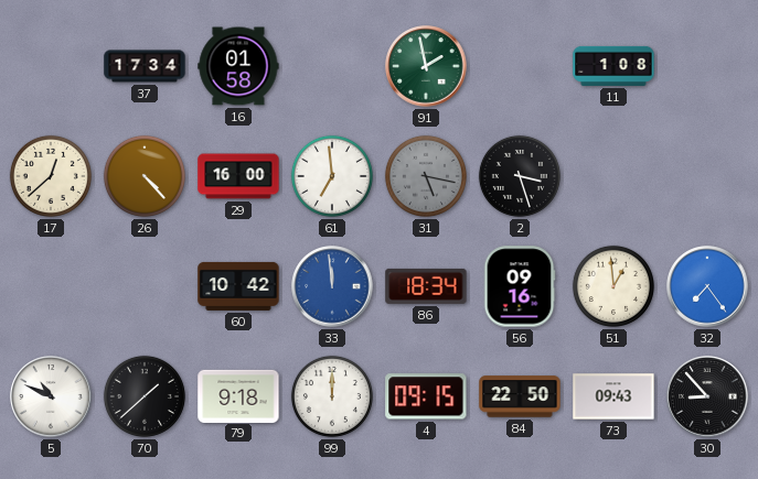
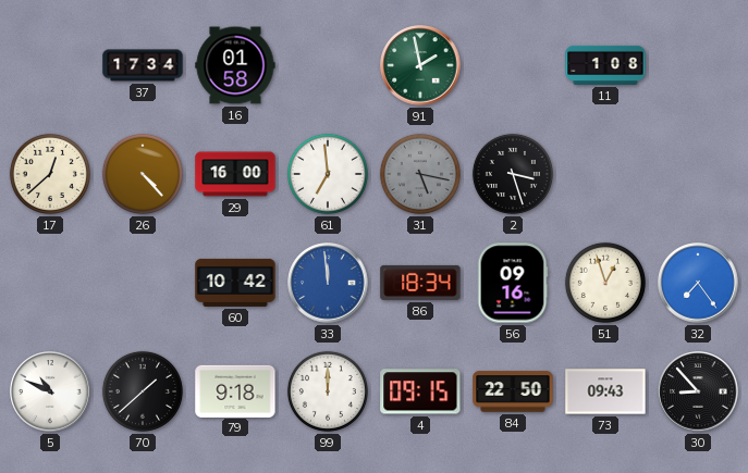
51: 12:59 -> 12:57 (605, 283)
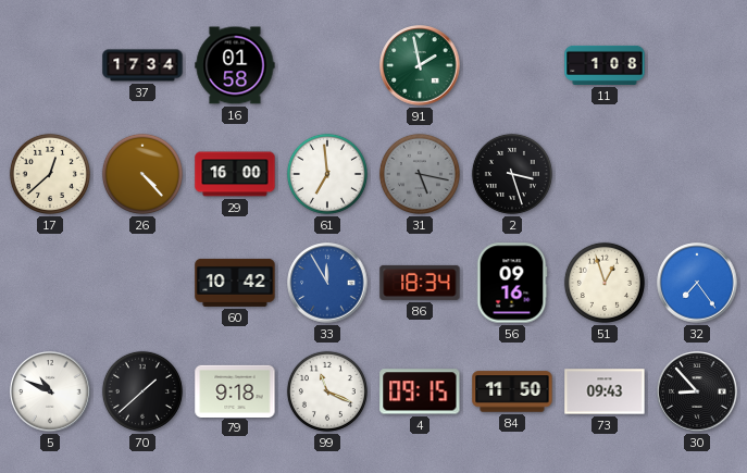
33: 11:59 -> 11:55 (327, 283)
99: 12:00 -> 11:19 (327, 391)
84: 22:50 -> 11:50 (512, 391)
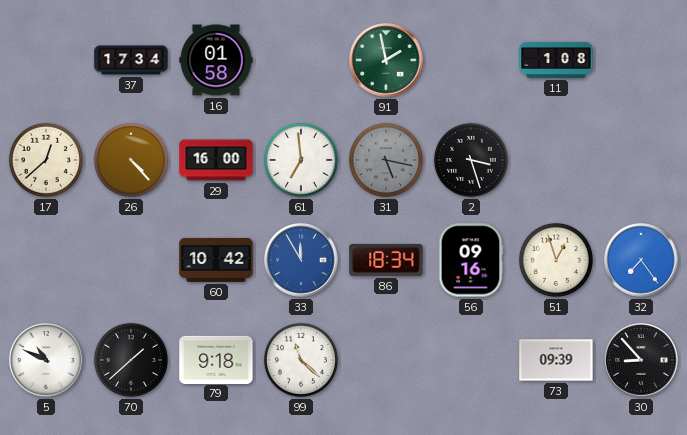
99: 11:19 -> 11:22 (301, 360)
4: 09:15 -> none (420, 391)
84: 11:50 -> none (512, 391)
73: 09:43 -> 09:39 (556, 360)
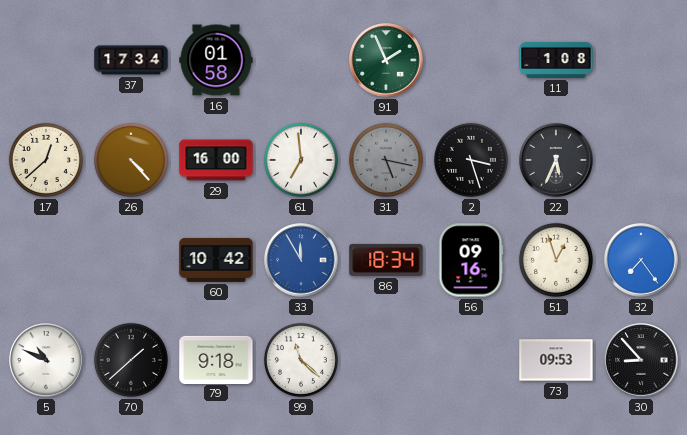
91: 1:58 -> 1:56 (386, 60)
22: none -> 5:34 (556, 160)
73: 09:39 -> 09:53 (556, 360)
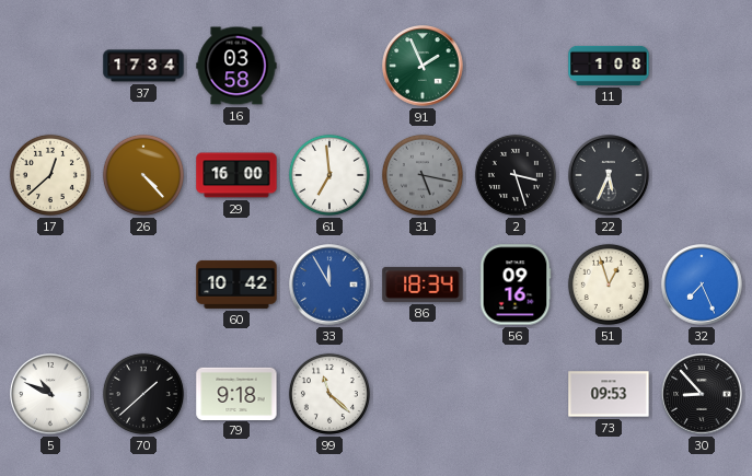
16: 01:58 -> 03:58 (236, 66)
32: 7:24 -> 7:26 (702, 285)
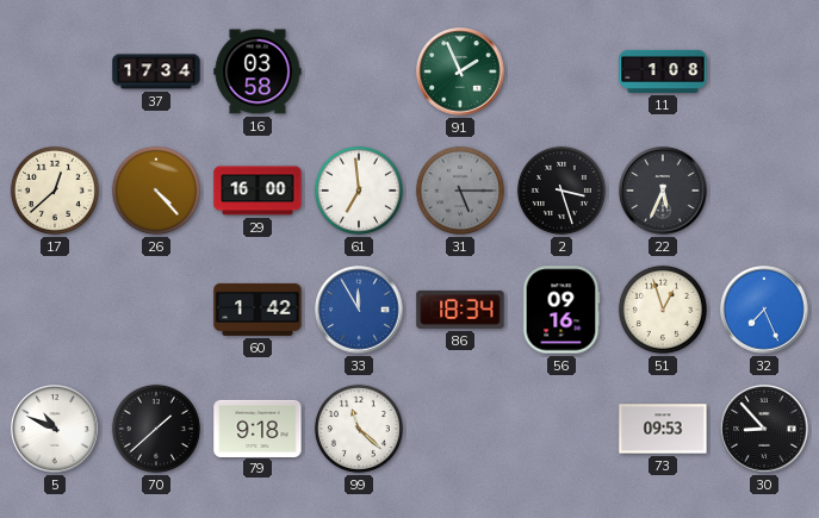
31: 5:17 -> 5:15 (460, 191)
60: 10:42 -> 1:42 (258, 310)
